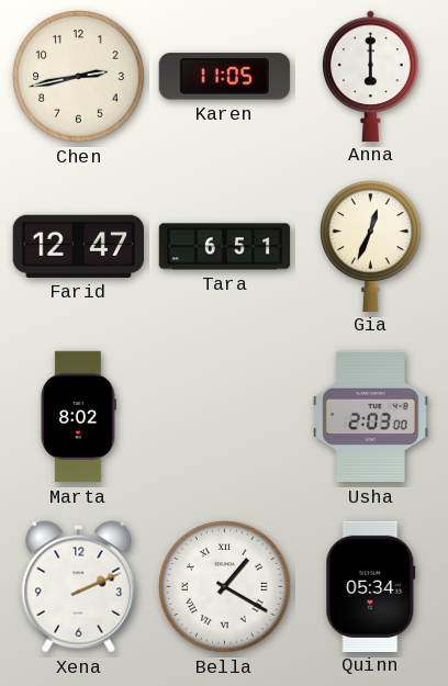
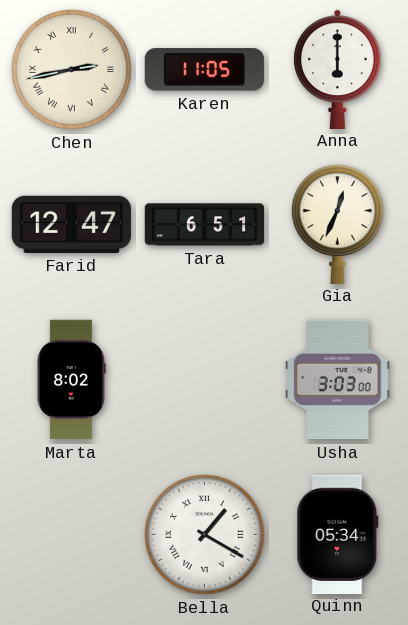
Chen numerals: Arabic -> Roman (72, 70)
Usha: 2:03 -> 3:03 (338, 380)
Xena: 2:11 -> none (79, 587)
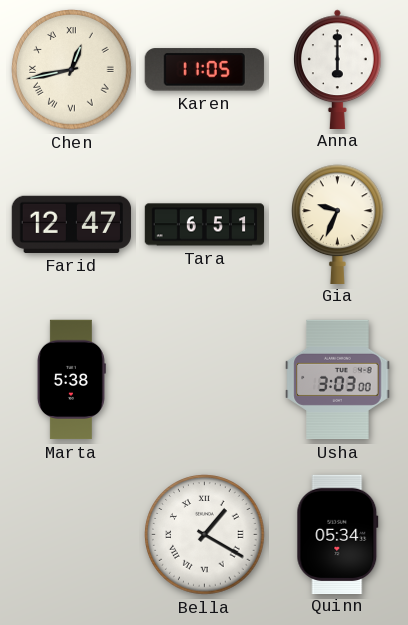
Chen: 2:43 -> 12:43 (72, 70)
Gia: 12:34 -> 9:34 (338, 224)
Marta: 8:02 -> 5:38 (71, 380)
